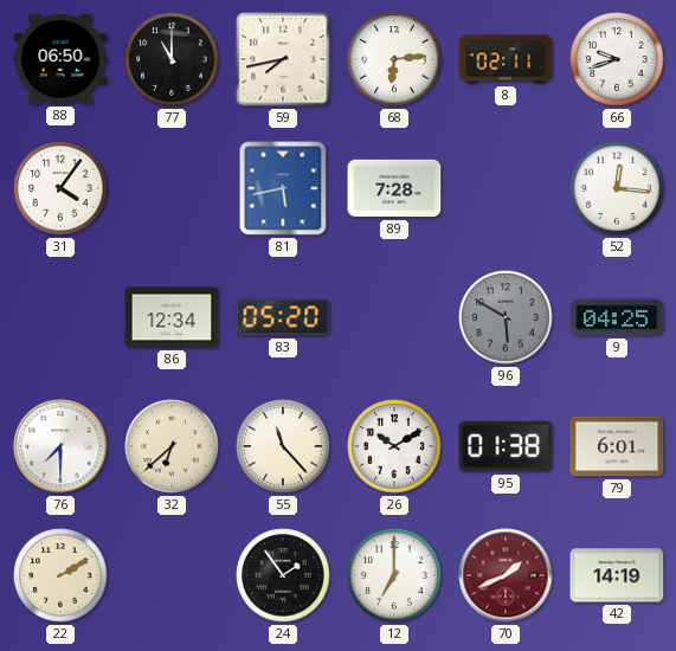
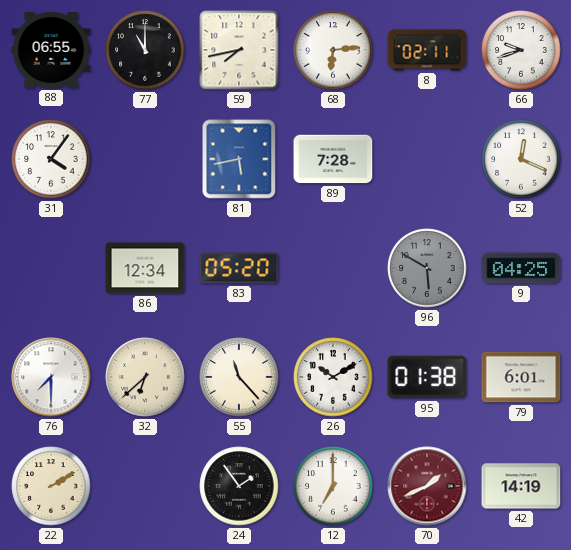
88: 06:50 -> 06:55 (51, 50)
52: 12:16 -> 12:19 (521, 159)
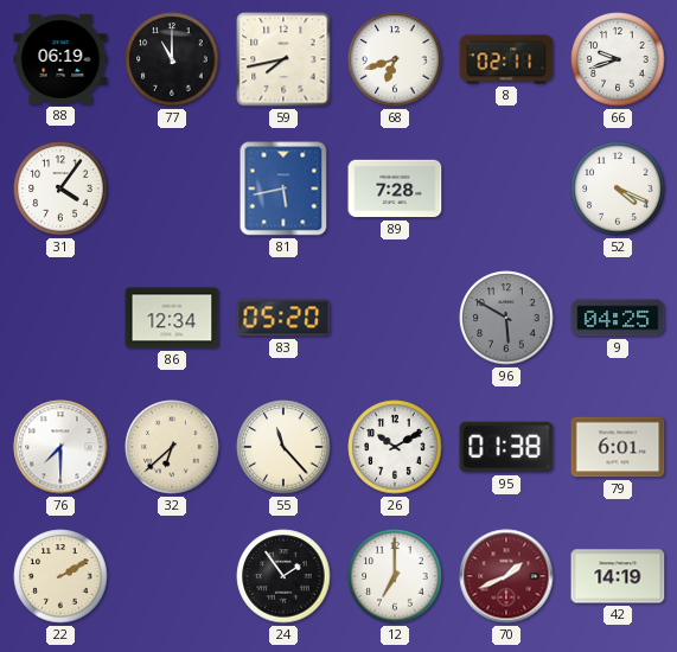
88: 06:55 -> 06:19 (60, 59)
68: 6:14 -> 6:42 (395, 59)
52: 12:19 -> 4:19 (618, 188)
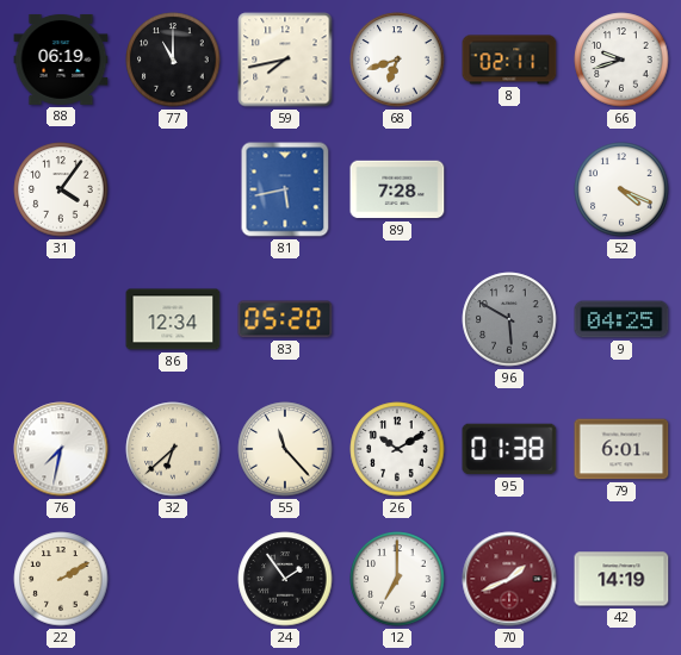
76: 7:30 -> 7:32 (61, 449)
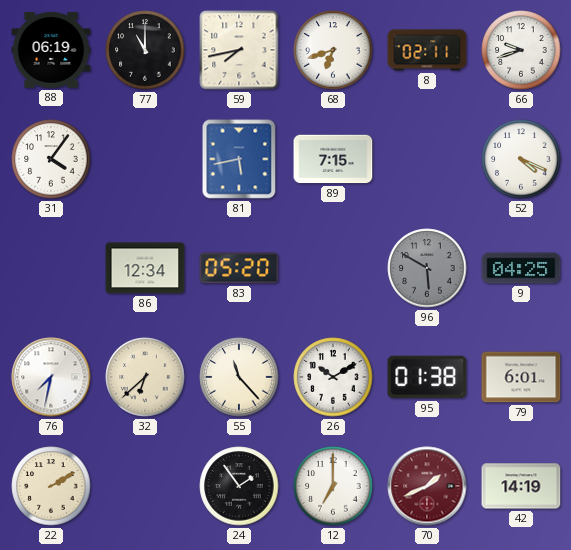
89: 7:28 -> 7:15 (333, 159)
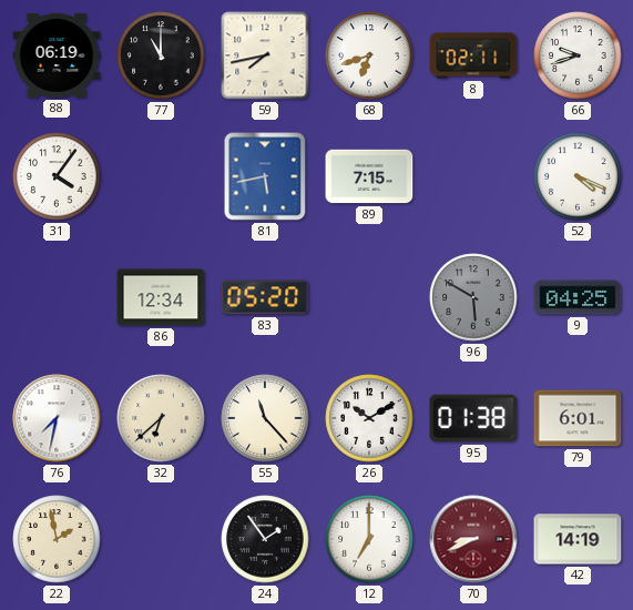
22: 2:10 -> 1:58 (57, 539)
70: 1:41 -> 8:41 (473, 539)
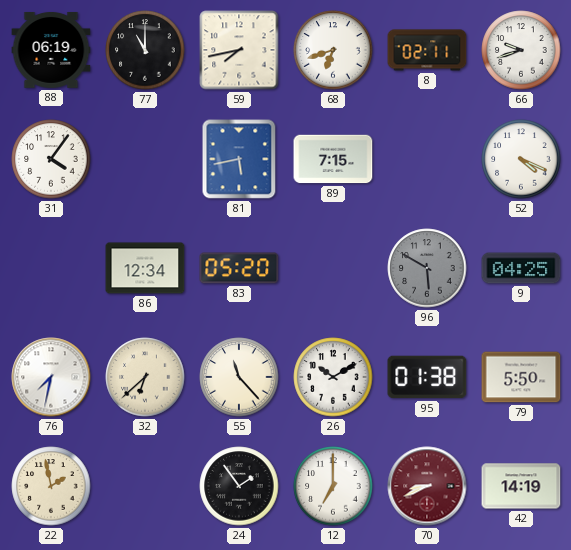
79: 6:01 -> 5:50 (521, 377)
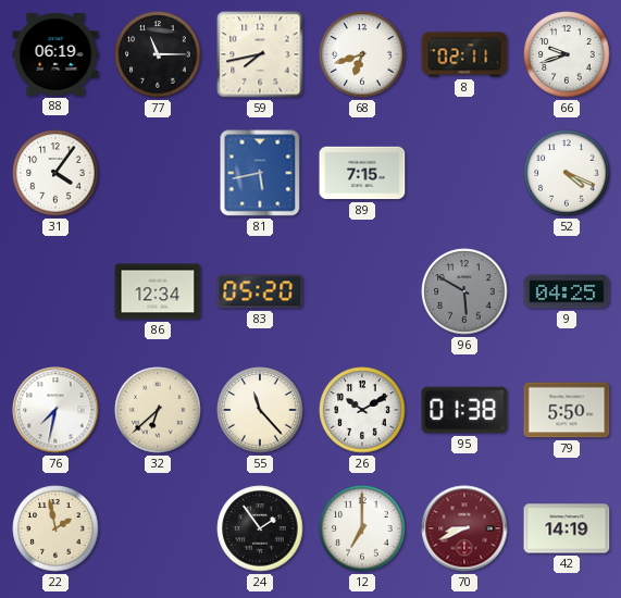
77: 11:00 -> 11:15 (158, 54)
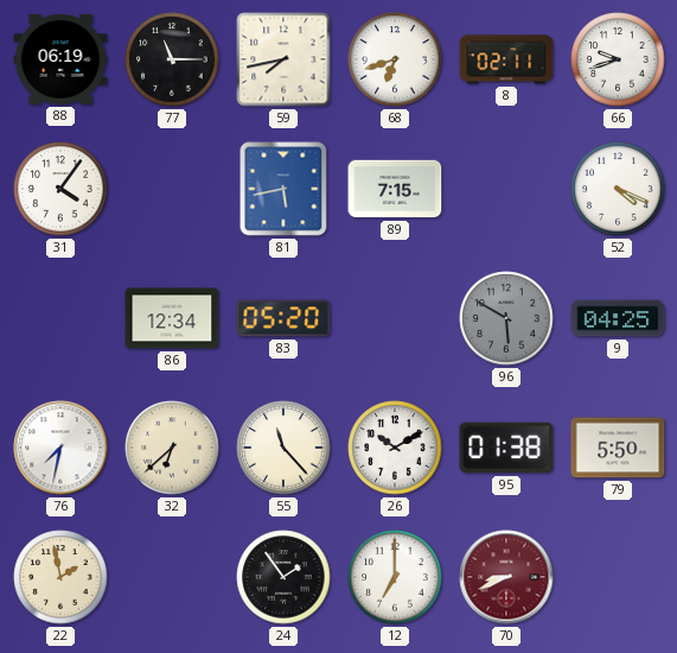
42: 14:19 -> none (567, 528)
